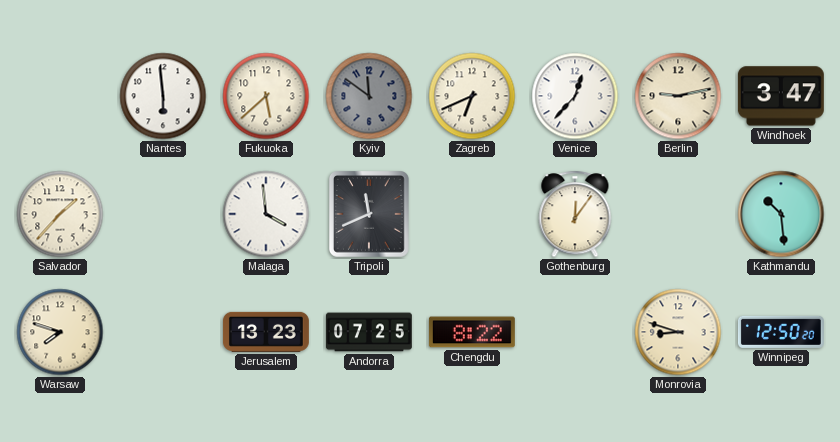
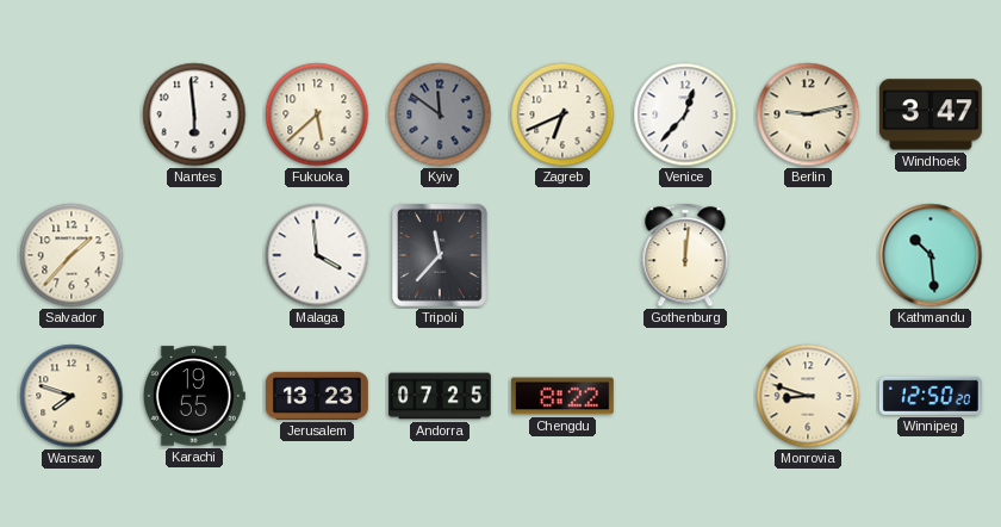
Tripoli: 11:41 -> 11:37 (441, 256)
Gothenburg: 12:06 -> 12:01 (685, 255)
Karachi: none -> 19:55 (194, 396)
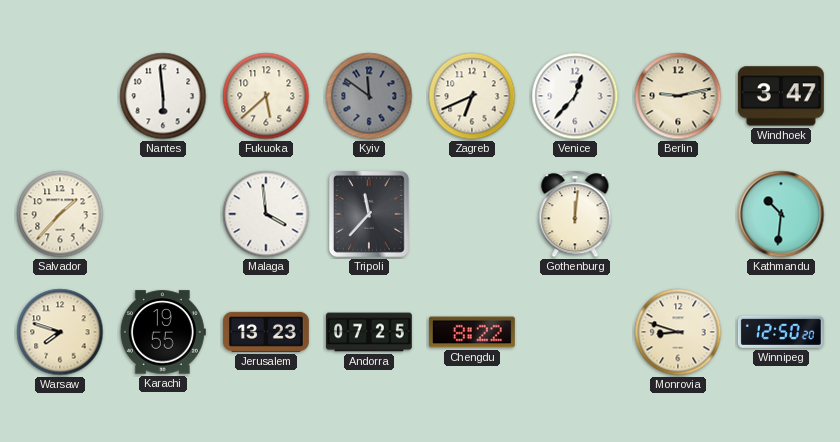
Kathmandu: 10:29 -> 10:31 (781, 214)
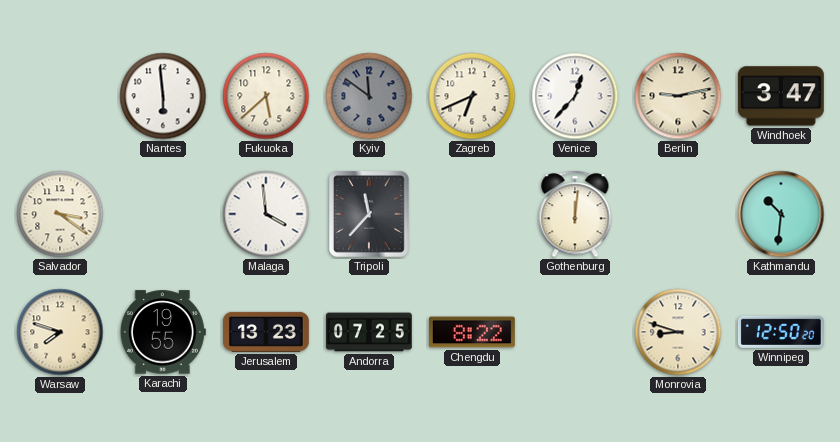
Salvador: 1:37 -> 3:21 (60, 214)
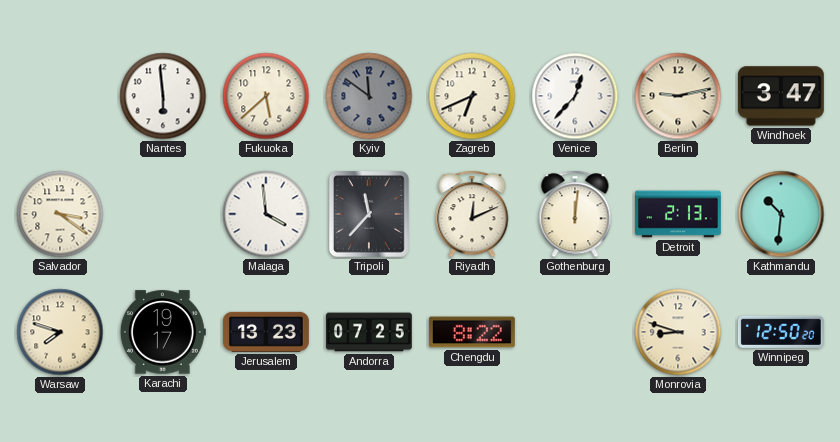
Riyadh: none -> 12:11 (472, 214)
Detroit: none -> 2:13 (679, 214)
Karachi: 19:55 -> 19:17 (163, 332)
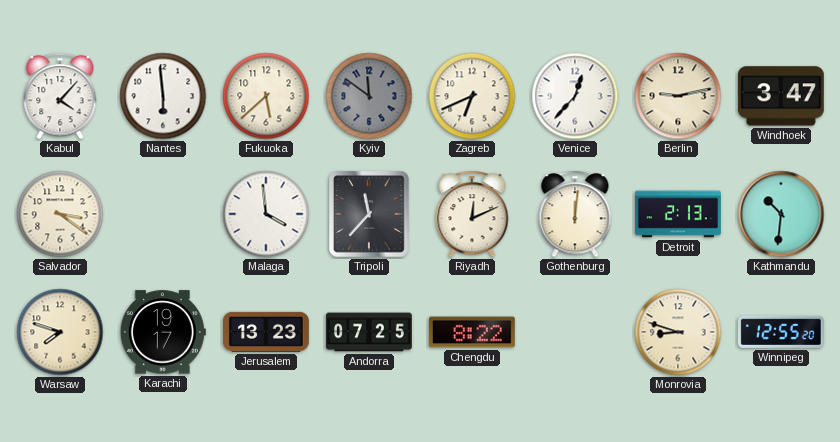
Kabul: none -> 4:07 (60, 96)
Winnipeg: 12:50 -> 12:55 (781, 332)
